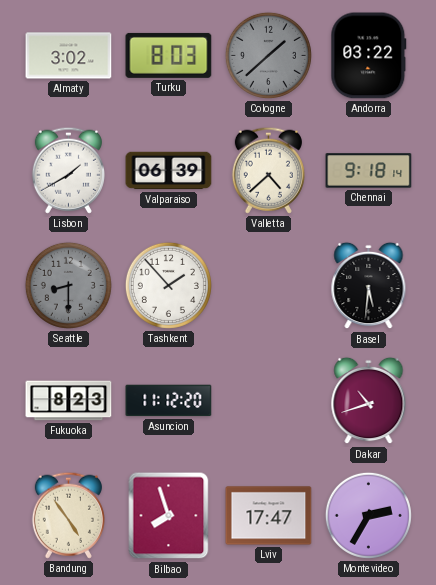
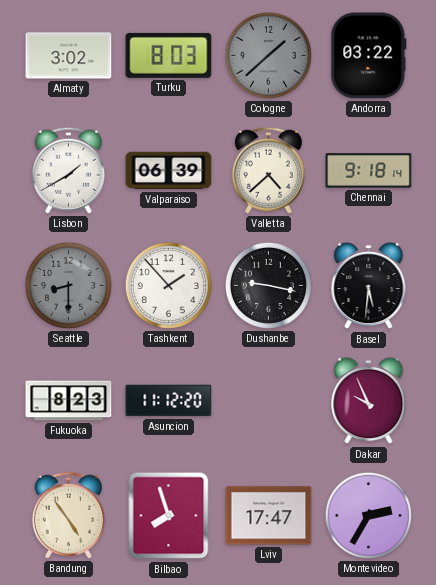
Dushanbe: none -> 9:17 (268, 285)
Dakar: 10:42 -> 9:56 (369, 401)
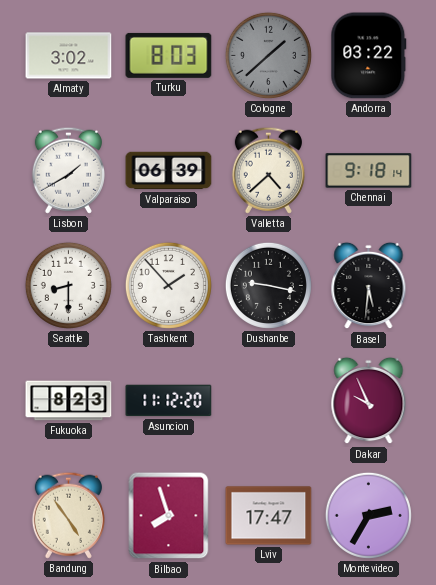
Seattle dial: grey -> white (68, 285)
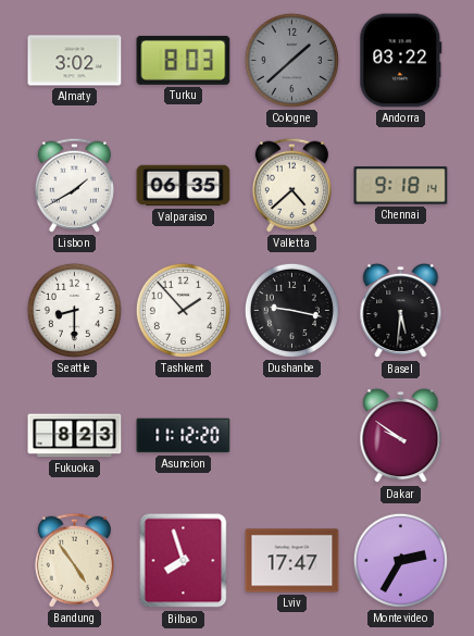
Valparaiso: 06:39 -> 06:35 (184, 186)
Dakar: 9:56 -> 9:51 (401, 436)
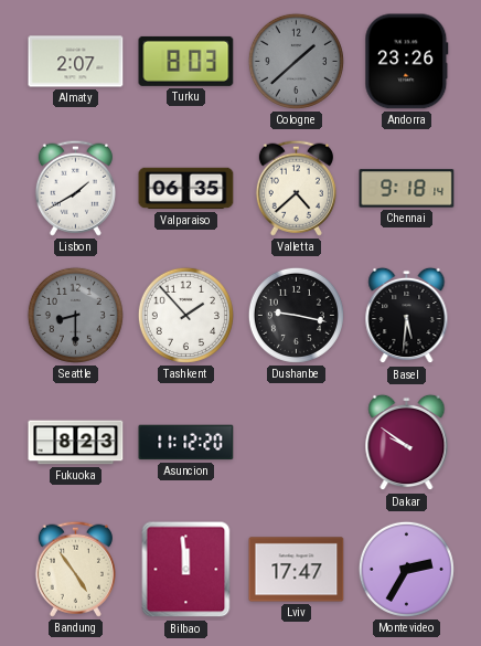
Almaty: 3:02 -> 2:07 (76, 62)
Andorra: 03:22 -> 23:26 (407, 62)
Seattle dial: white -> grey (75, 315)
Bilbao: 7:57 -> 11:59 (186, 570)
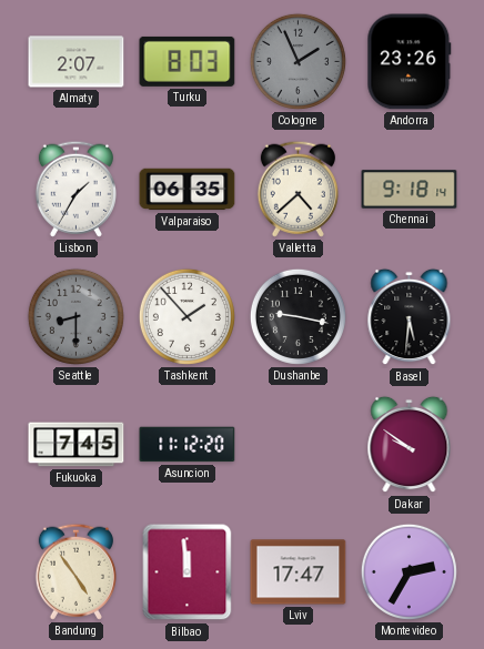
Cologne: 1:38 -> 1:56 (298, 61)
Lisbon: 1:40 -> 1:35 (75, 189)
Fukuoka: 8:23 -> 7:45 (77, 445)
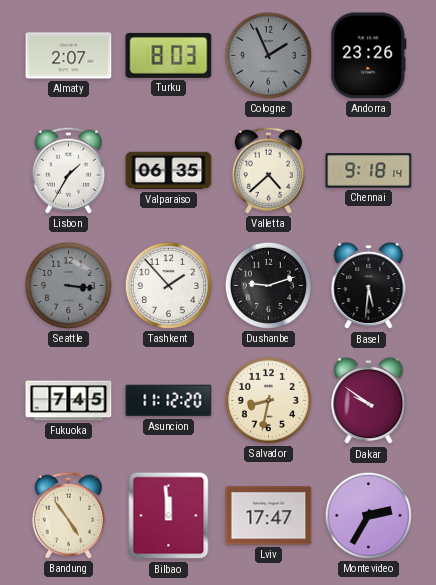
Seattle: 8:30 -> 3:16 (68, 285)
Dushanbe: 9:17 -> 9:12 (268, 285)
Salvador: none -> 8:32 (268, 400)
